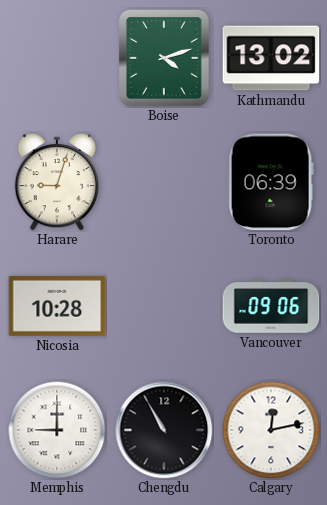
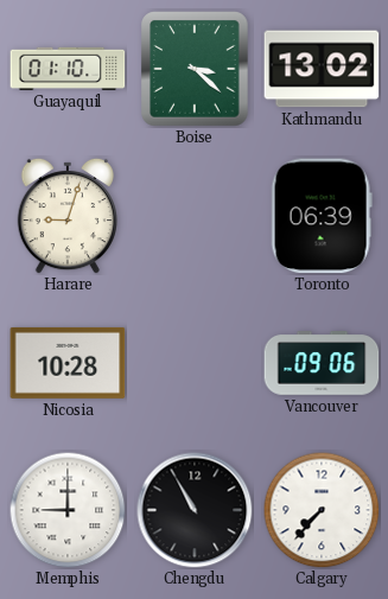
Guayaquil: none -> 01:10 (68, 69)
Boise: 4:12 -> 3:22 (195, 69)
Calgary: 12:13 -> 7:37 (322, 510)
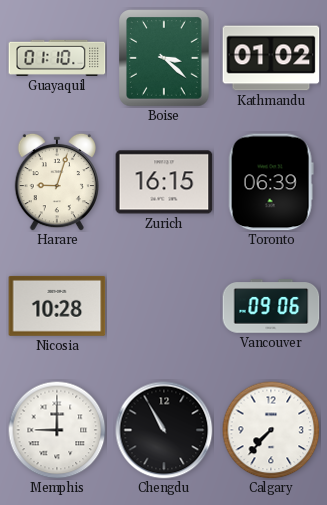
Kathmandu: 13:02 -> 01:02 (271, 58)
Zurich: none -> 16:15 (164, 182)
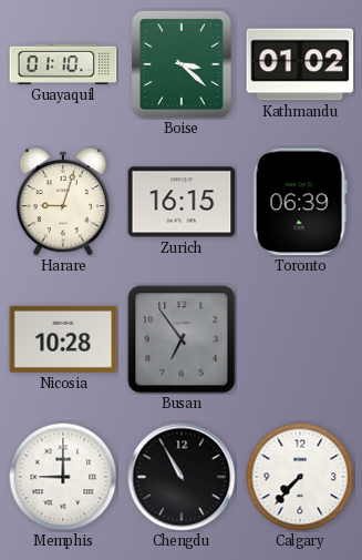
Busan: none -> 6:54 (182, 339)
Vancouver: 09:06 -> none (271, 306)
